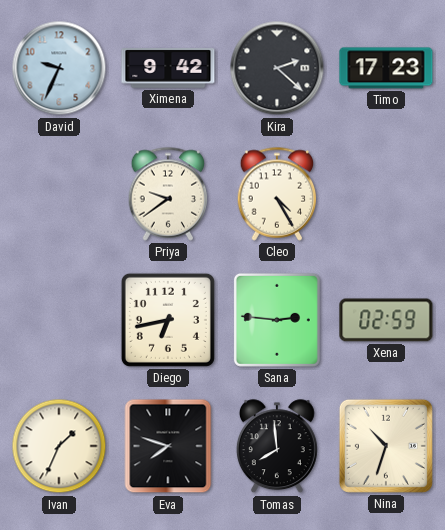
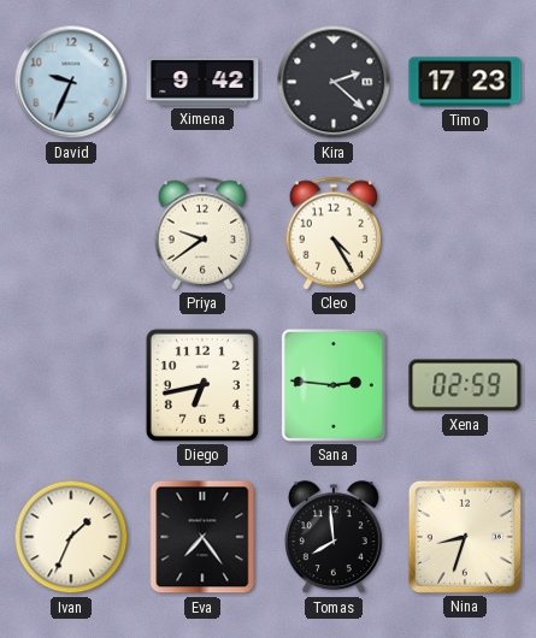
Eva: 7:48 -> 7:24 (202, 537)
Nina: 10:33 -> 8:33 (465, 537)
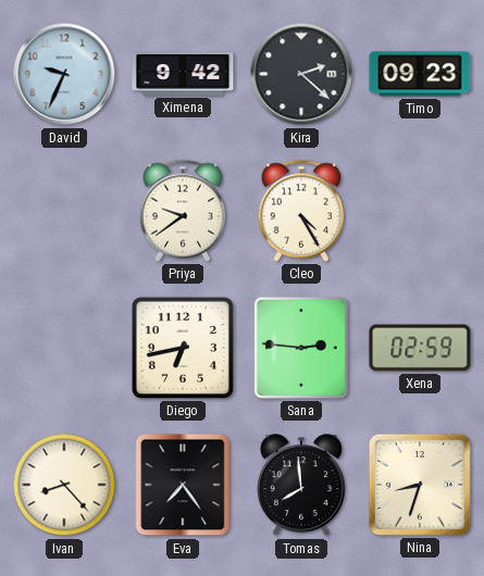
Timo: 17:23 -> 09:23 (420, 74)
Ivan: 1:34 -> 8:23 (64, 485)
